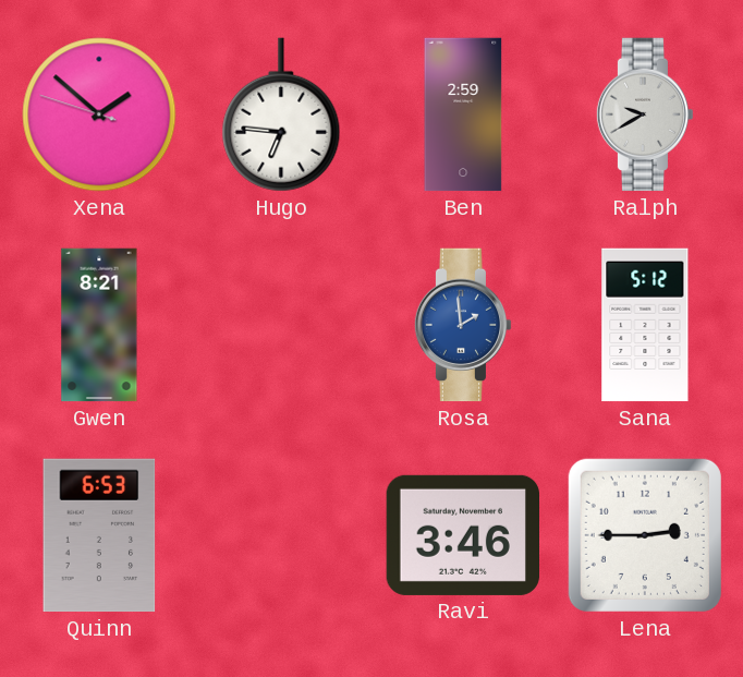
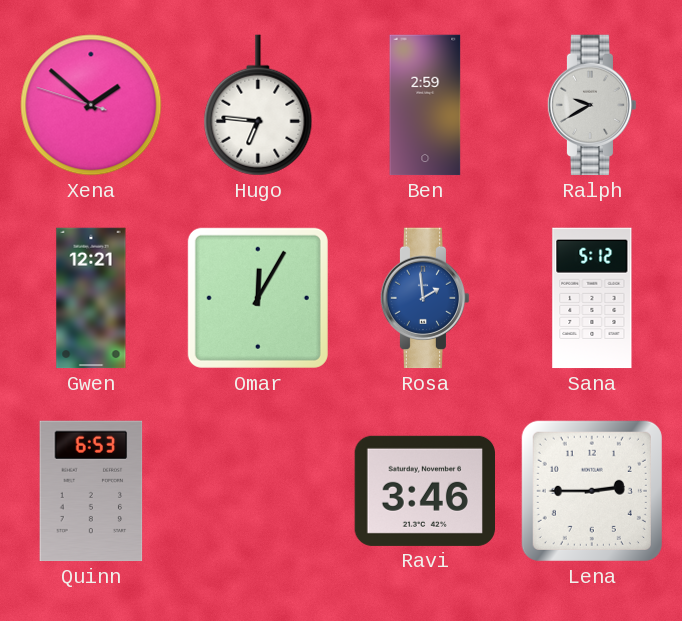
Gwen: 8:21 -> 12:21 (91, 298)
Omar: none -> 12:05 (258, 298)
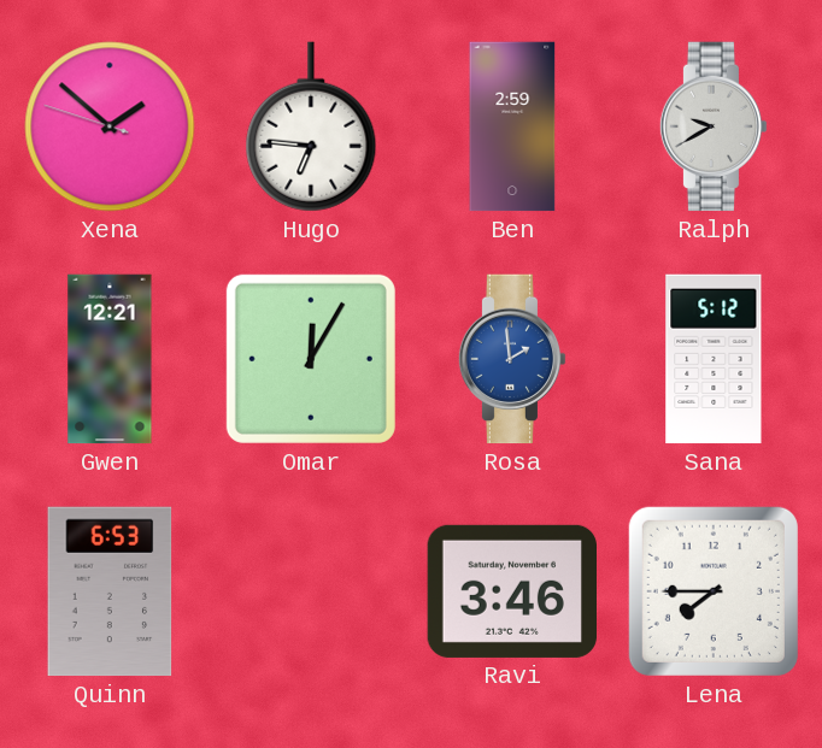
Lena: 2:45 -> 7:45 (714, 591)
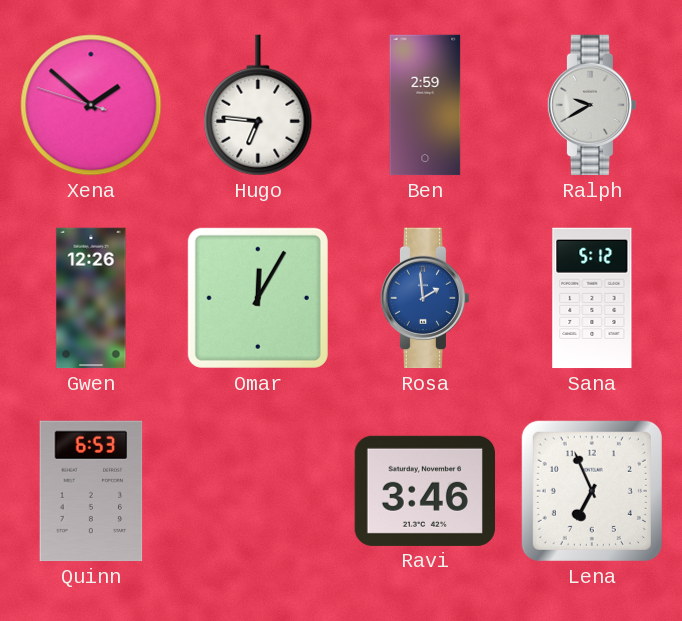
Gwen: 12:21 -> 12:26 (91, 298)
Lena: 7:45 -> 6:56 (592, 491)
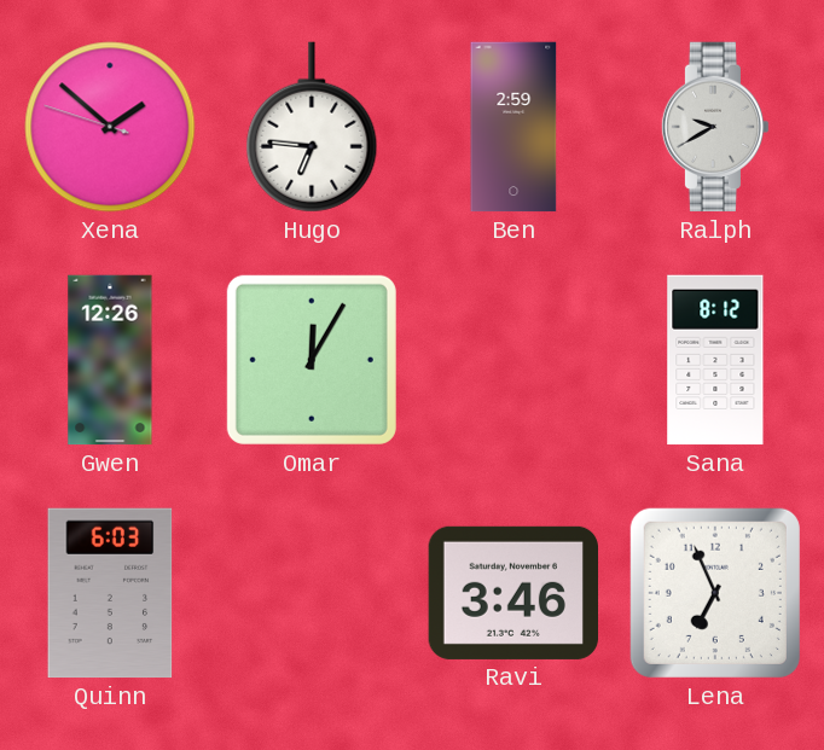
Rosa: 1:59 -> none (425, 298)
Sana: 5:12 -> 8:12 (715, 360)
Quinn: 6:53 -> 6:03 (110, 593)
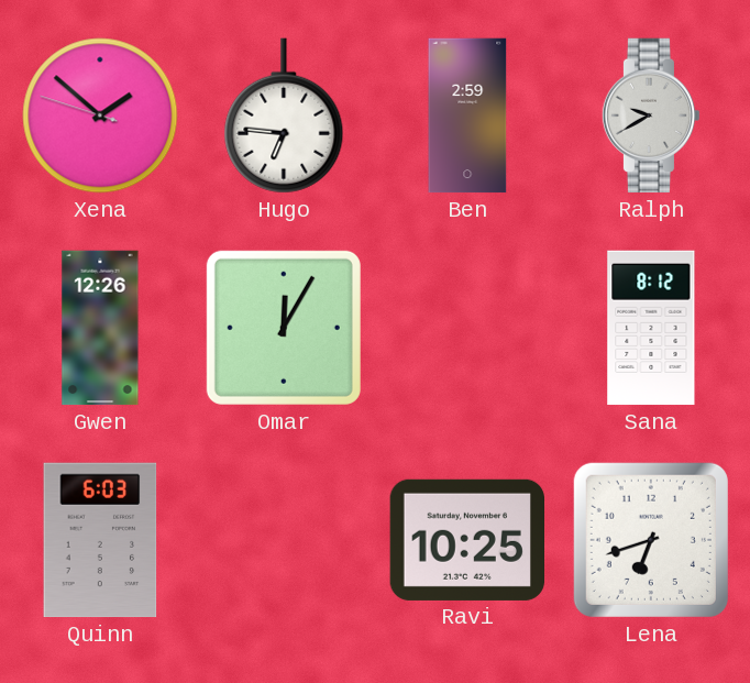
Ravi: 3:46 -> 10:25 (466, 540)
Lena: 6:56 -> 6:42 (651, 540)
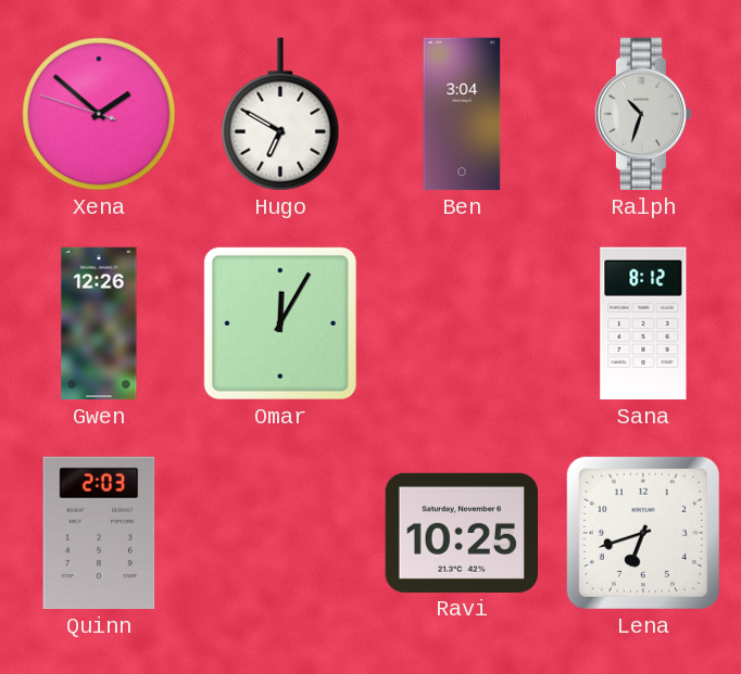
Hugo: 6:46 -> 6:50 (280, 114)
Ben: 2:59 -> 3:04 (462, 114)
Ralph: 9:40 -> 10:33 (643, 114)
Quinn: 6:03 -> 2:03 (99, 533)
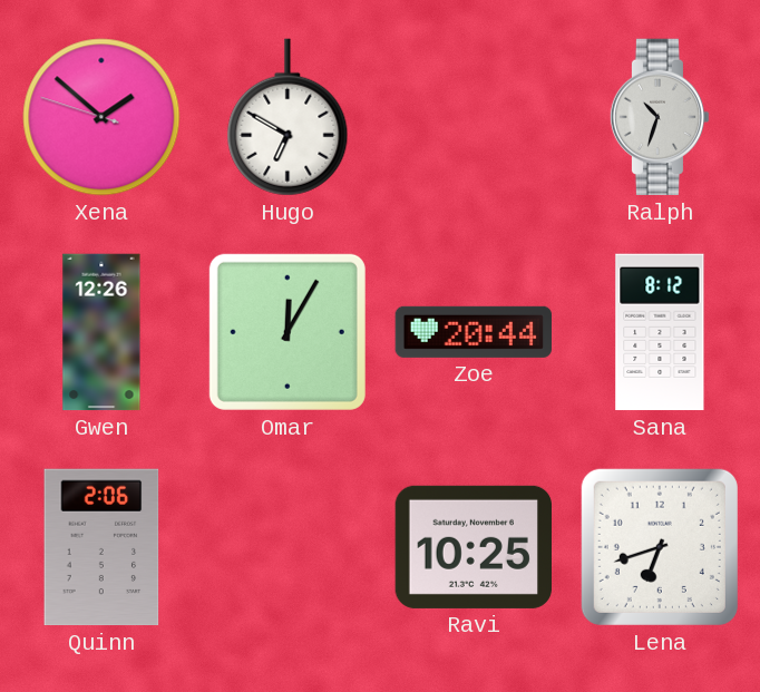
Ben: 3:04 -> none (462, 114)
Zoe: none -> 20:44 (472, 332)
Quinn: 2:03 -> 2:06 (101, 547)
